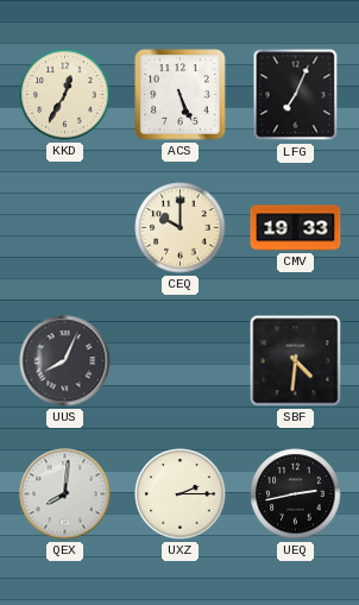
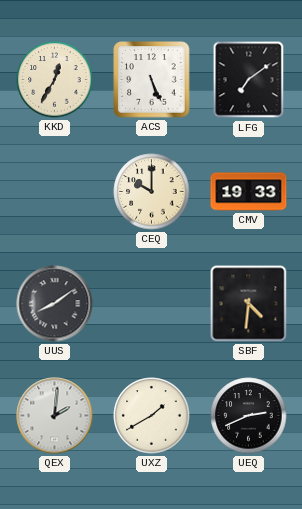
LFG: 7:04 -> 7:09 (249, 80)
UUS: 8:04 -> 8:09 (55, 304)
QEX: 8:01 -> 2:01 (55, 416)
UXZ: 2:15 -> 1:40 (152, 416)
UEQ: 2:43 -> 2:41 (249, 416)
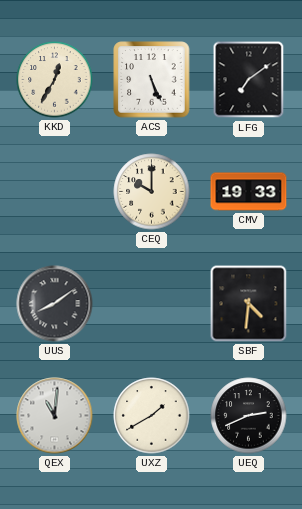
QEX: 2:01 -> 11:01 (55, 416)
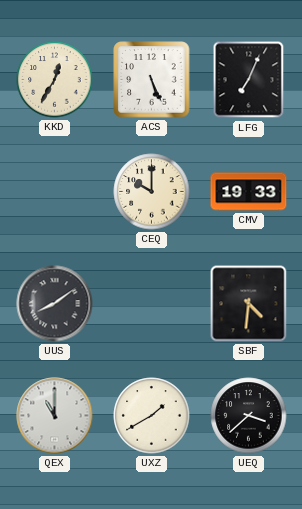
LFG: 7:09 -> 7:04 (249, 80)
QEX: 11:01 -> 11:00 (55, 416)
UEQ: 2:41 -> 3:38 (249, 416)
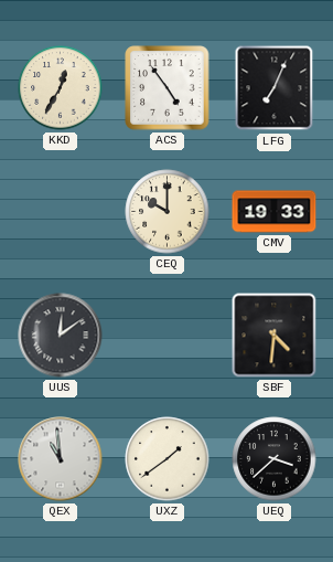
ACS: 5:26 -> 4:54 (168, 88)
UUS: 8:09 -> 12:09 (61, 336)
QEX: 11:00 -> 10:59 (61, 459)
UXZ: 1:40 -> 1:39 (168, 459)
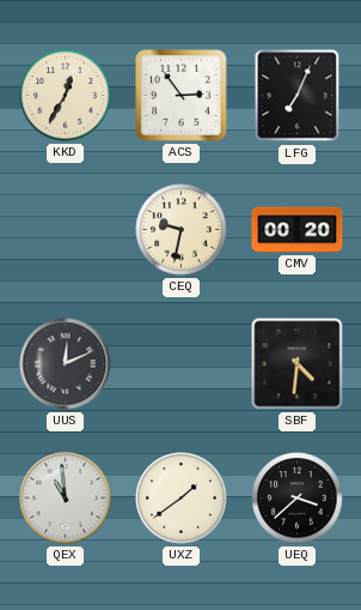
ACS: 4:54 -> 2:54 (182, 96)
CEQ: 10:00 -> 9:32 (182, 230)
CMV: 19:33 -> 00:20 (298, 230)
UUS: 12:09 -> 12:11 (66, 364)
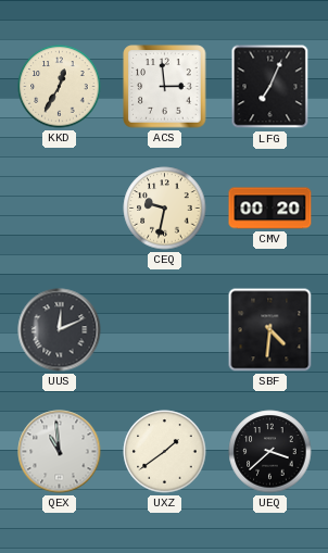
ACS: 2:54 -> 2:59 (165, 87)
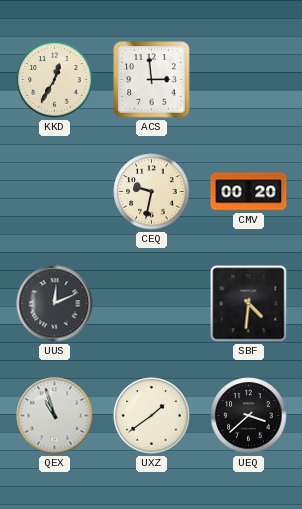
LFG: 7:04 -> none (270, 87)
QEX: 10:59 -> 10:57 (55, 416)
